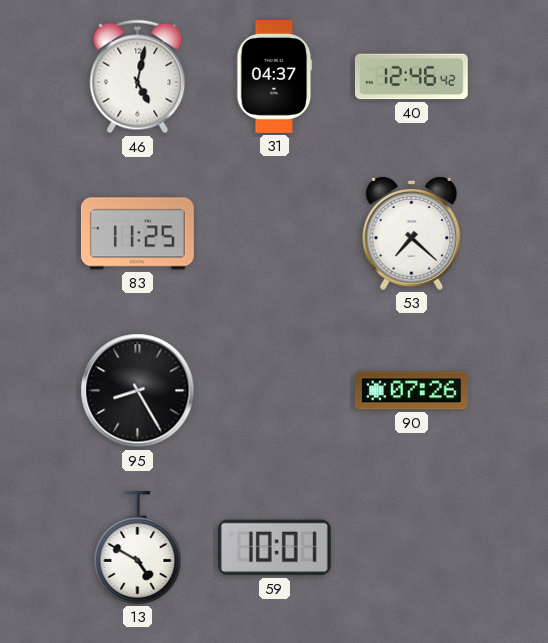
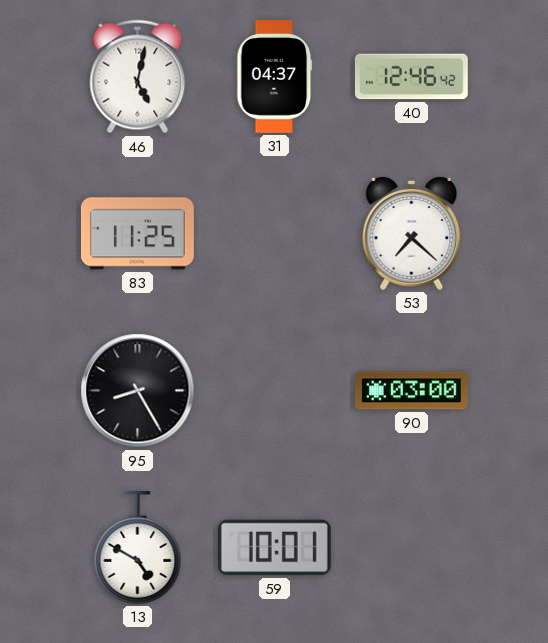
90: 07:26 -> 03:00 (411, 391)
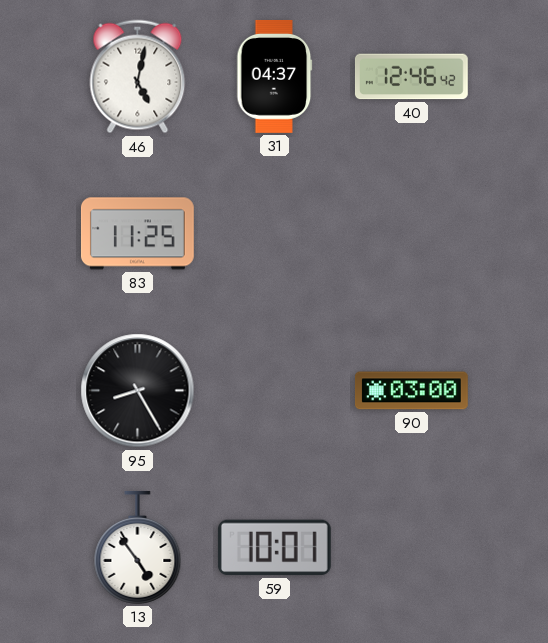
53: 7:22 -> none (412, 233)
13: 4:50 -> 4:54 (138, 547)
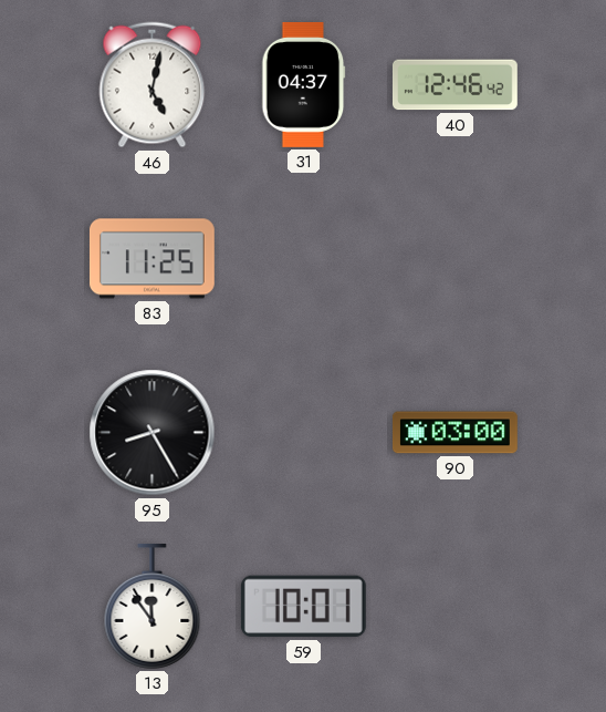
13: 4:54 -> 11:54 (153, 606)
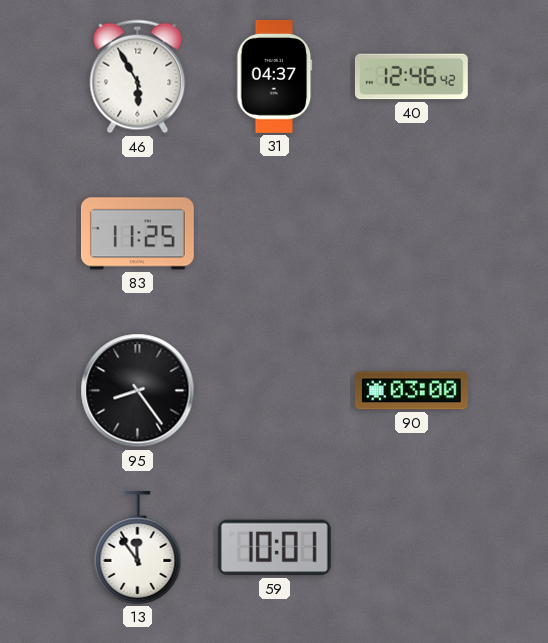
46: 5:02 -> 5:55 (138, 77)
95: 8:25 -> 8:24 (138, 391)
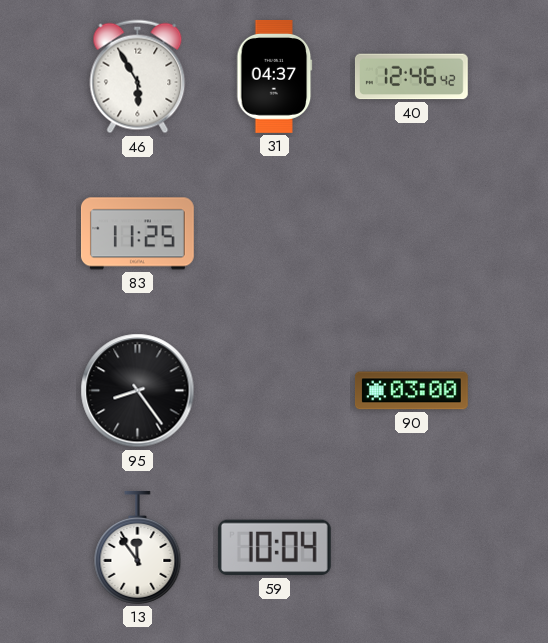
59: 10:01 -> 10:04 (274, 548)
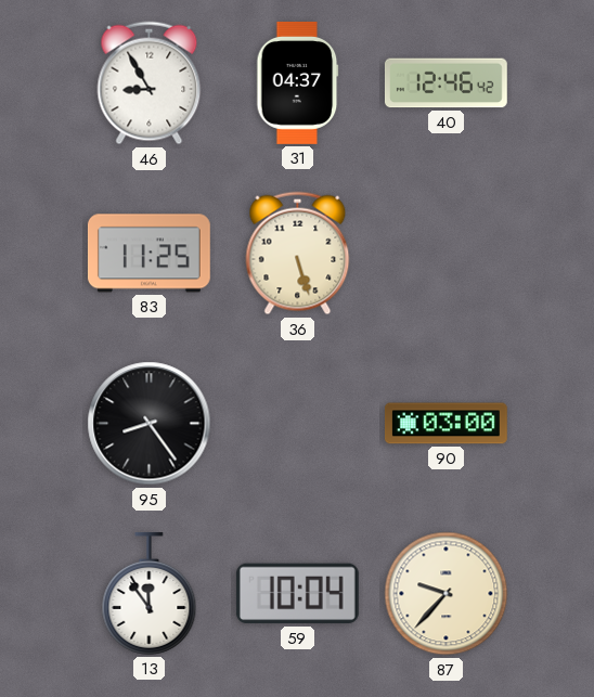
46: 5:55 -> 8:55 (150, 83)
36: none -> 5:27 (298, 254)
87: none -> 9:37 (447, 594)
